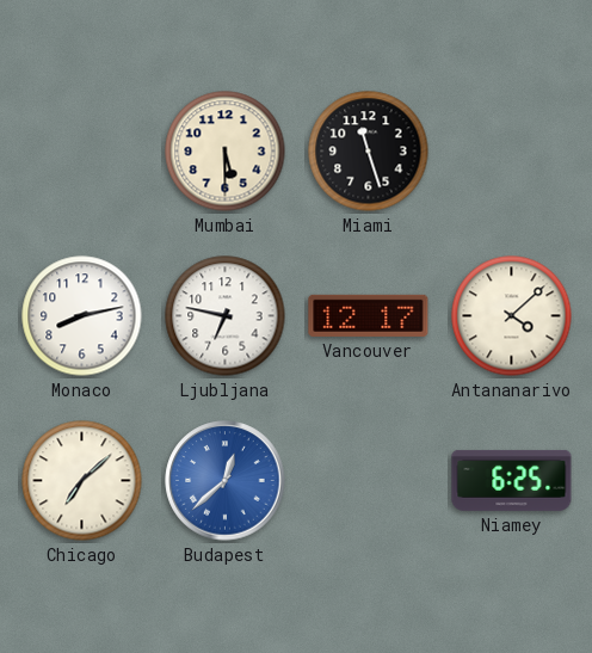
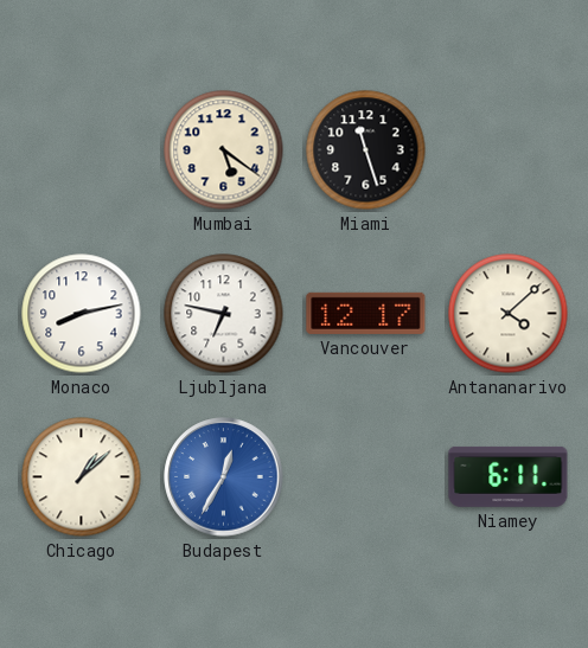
Mumbai: 5:30 -> 5:21 (224, 150)
Chicago: 7:08 -> 1:08 (82, 477)
Budapest: 12:38 -> 12:35 (224, 477)
Niamey: 6:25 -> 6:11 (509, 476)
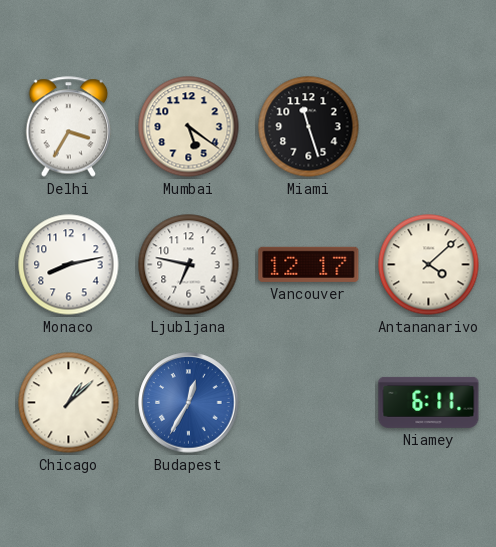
Delhi: none -> 3:35 (69, 127)
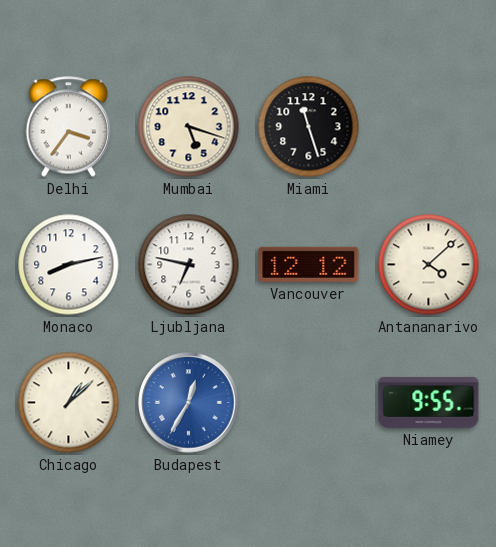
Delhi: 3:35 -> 3:36 (69, 127)
Mumbai: 5:21 -> 5:18 (189, 127)
Vancouver: 12:17 -> 12:12 (309, 264)
Niamey: 6:11 -> 9:55 (429, 402)
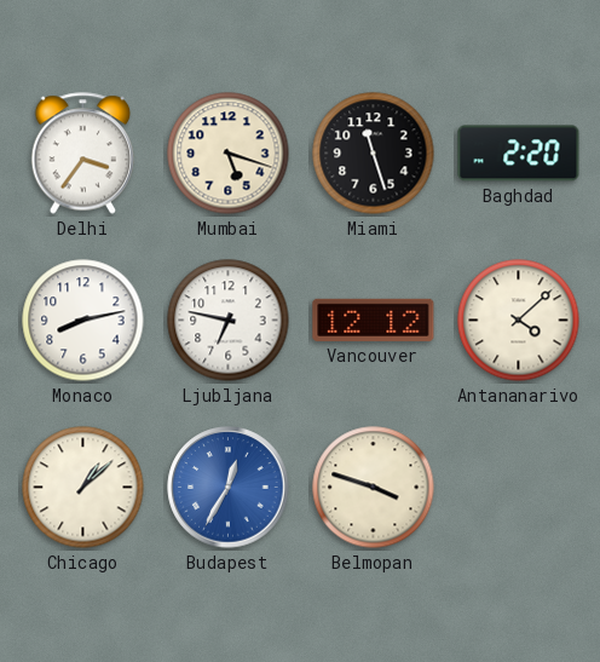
Baghdad: none -> 2:20 (519, 154)
Belmopan: none -> 3:48 (374, 488)
Niamey: 9:55 -> none (429, 402)
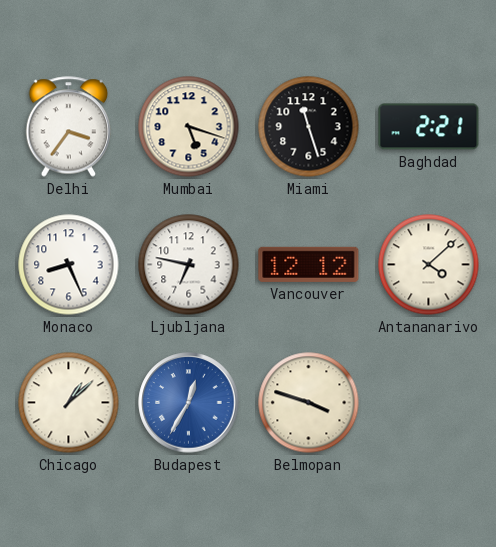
Baghdad: 2:20 -> 2:21 (429, 127)
Monaco: 8:13 -> 8:26 (69, 265)
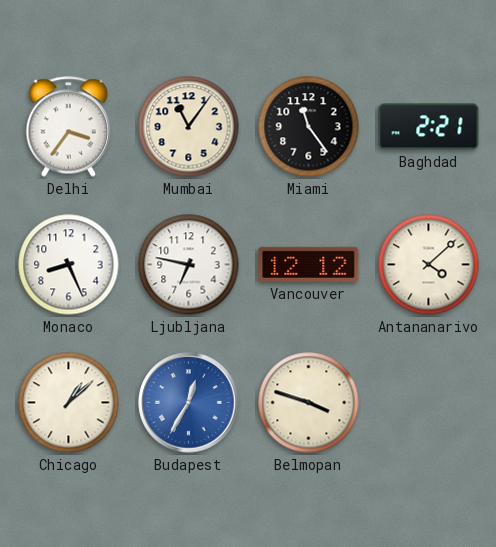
Mumbai: 5:18 -> 11:06 (189, 127)
Miami: 11:27 -> 11:24 (309, 127)
